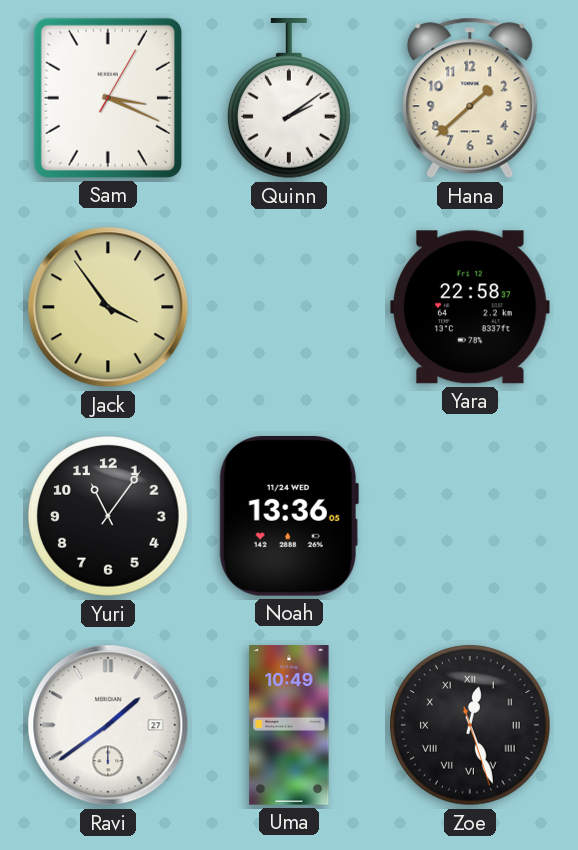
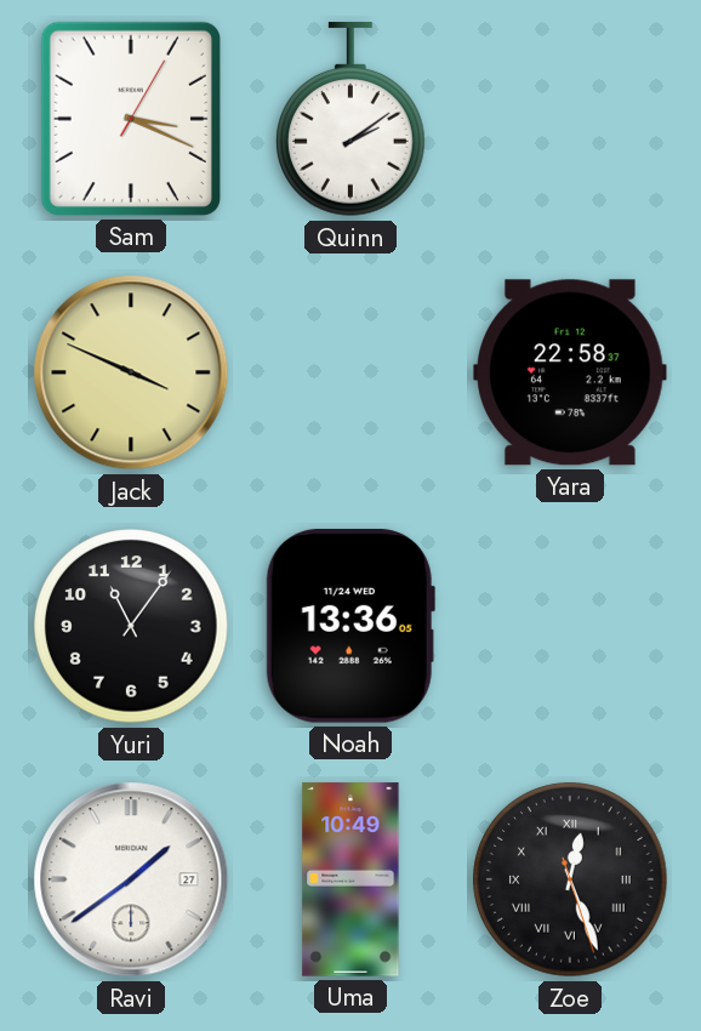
Hana: 1:38 -> none (470, 98)
Jack: 3:54 -> 3:49 (131, 372)
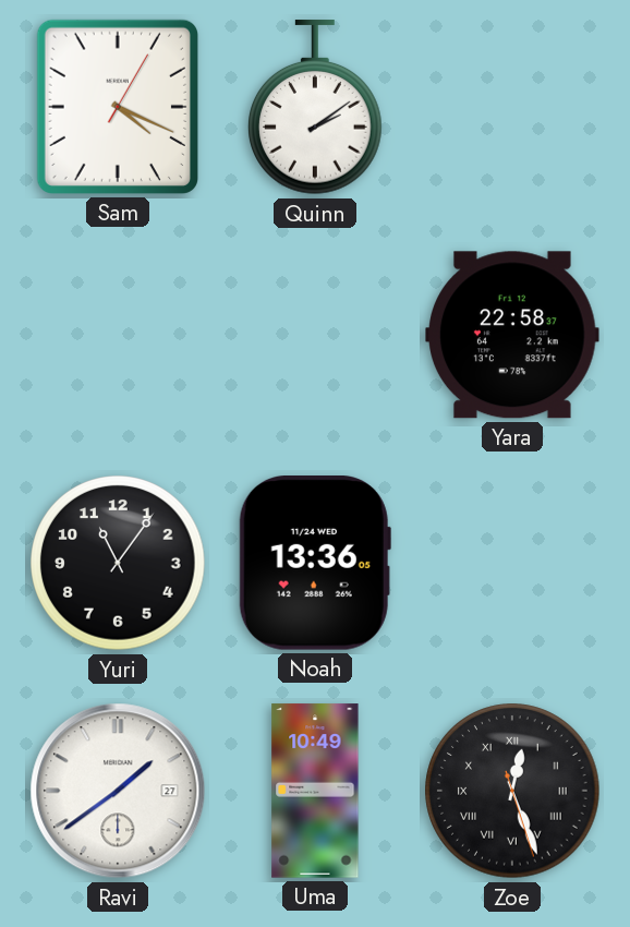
Sam: 3:19 -> 4:19 (118, 107)
Jack: 3:49 -> none (131, 372)
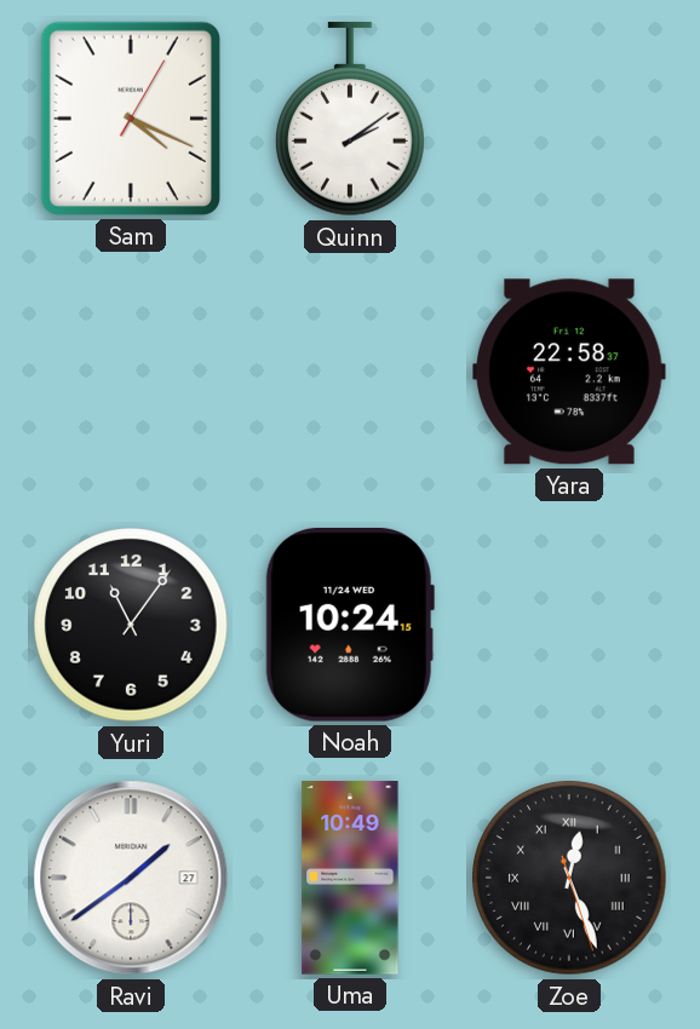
Noah: 13:36 -> 10:24 (350, 626)
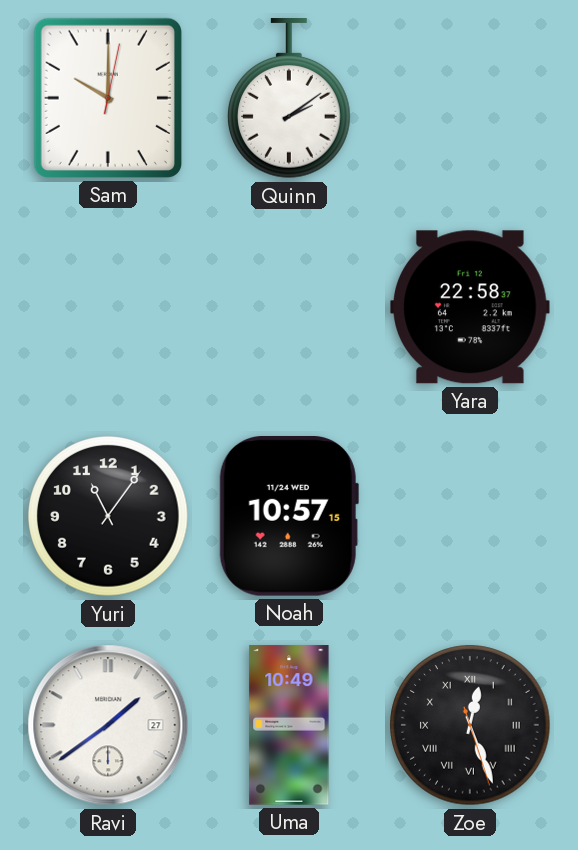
Sam: 4:19 -> 10:00 (108, 98)
Noah: 10:24 -> 10:57 (289, 517)
